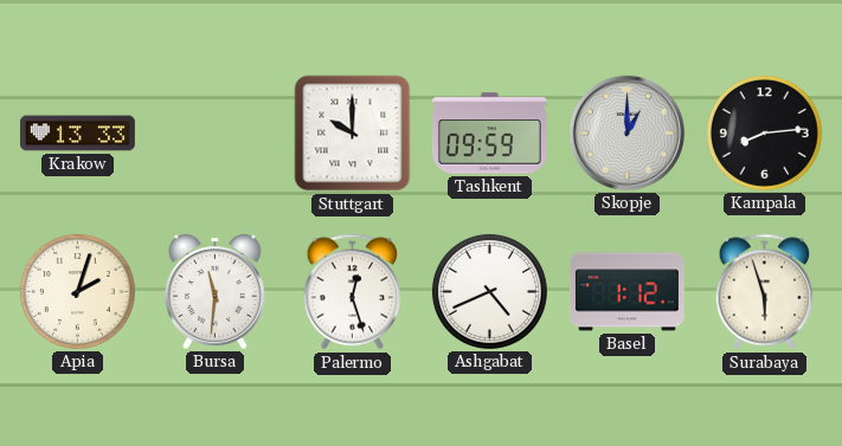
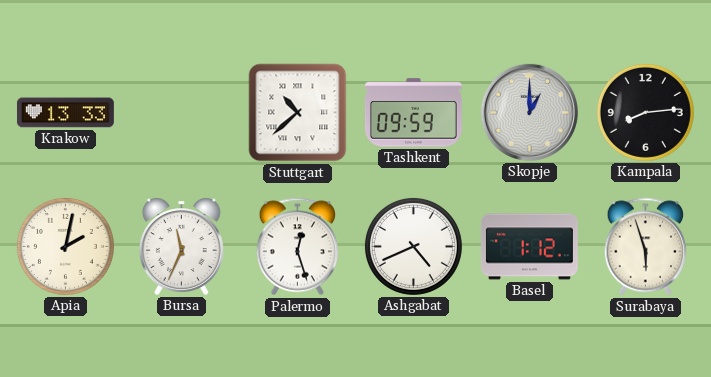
Stuttgart: 10:00 -> 10:38 (298, 113)
Apia: 2:03 -> 2:02 (65, 246)
Bursa: 11:31 -> 11:34 (181, 246)
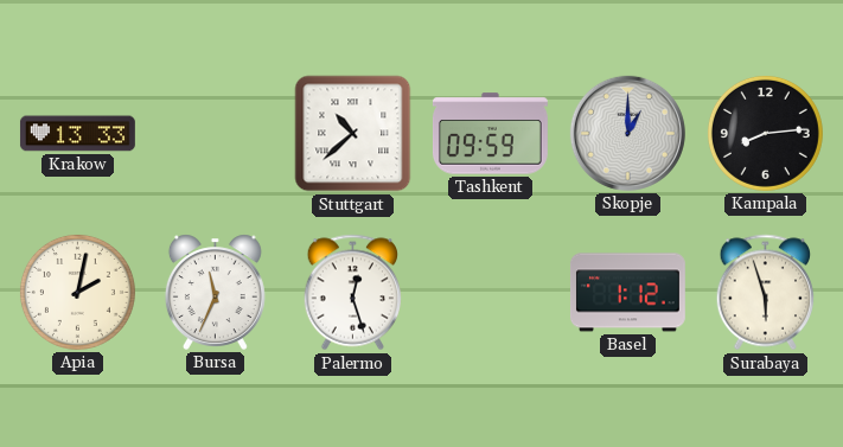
Ashgabat: 4:41 -> none (413, 246)
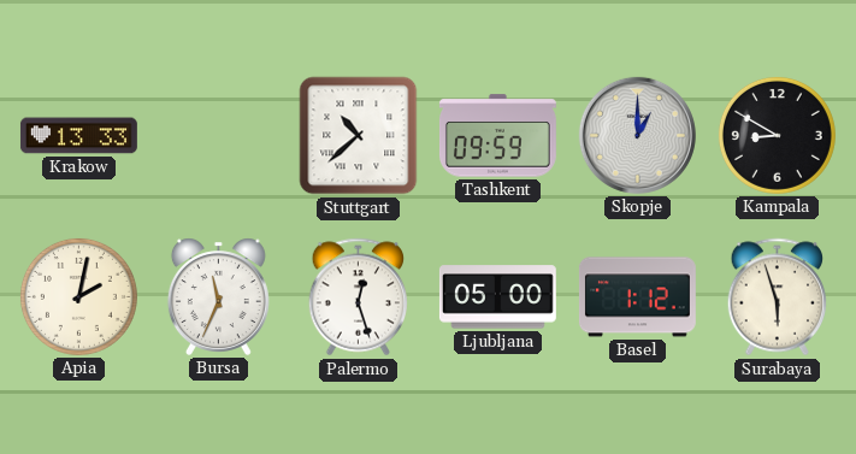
Kampala: 8:14 -> 8:50 (777, 135)
Ljubljana: none -> 05:00 (497, 297)
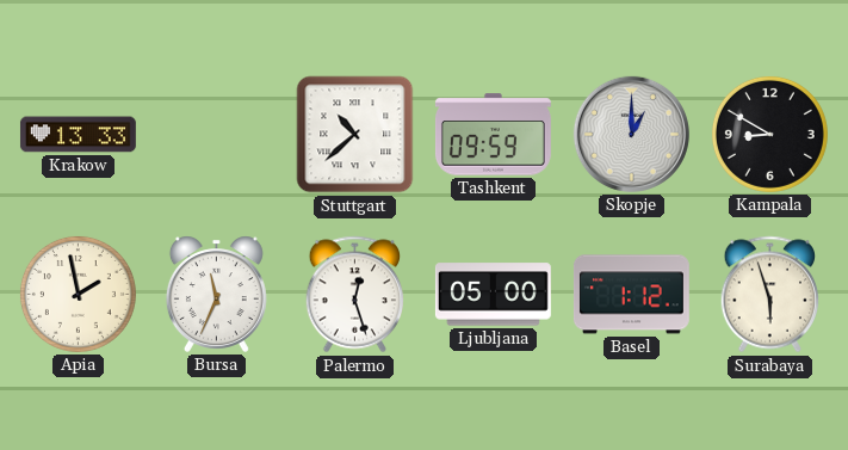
Apia: 2:02 -> 1:58 (78, 294)
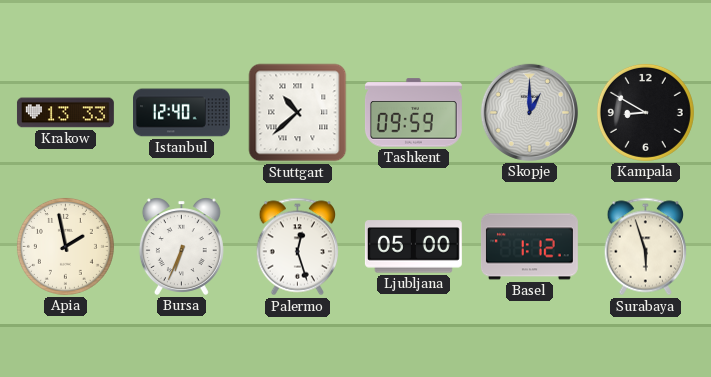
Istanbul: none -> 12:40 (182, 113)
Bursa: 11:34 -> 6:34 (181, 246)
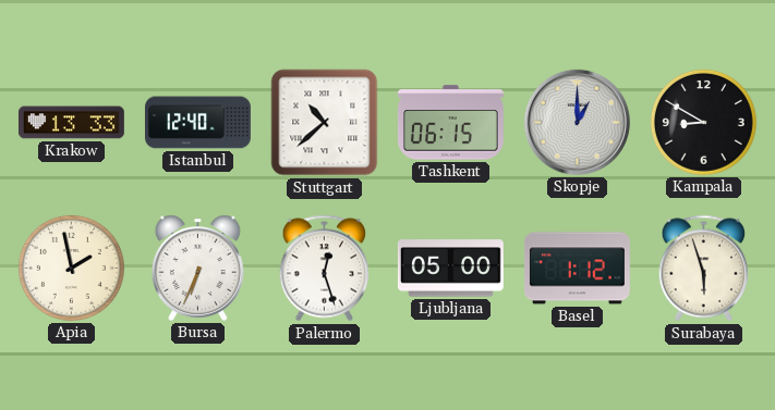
Tashkent: 09:59 -> 06:15 (450, 123)
